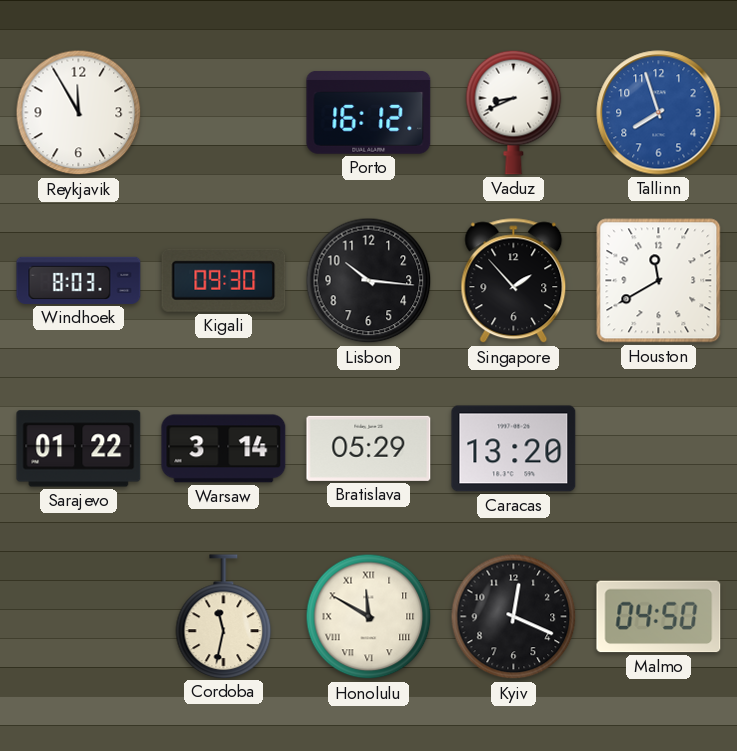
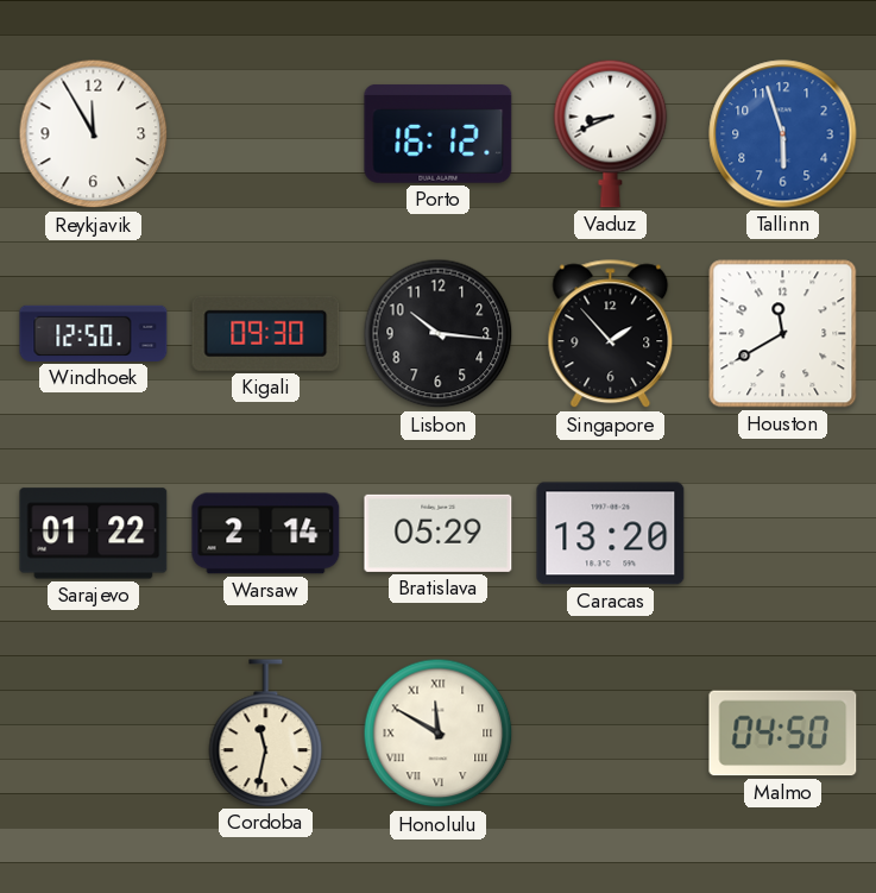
Tallinn: 7:57 -> 5:57 (783, 134)
Windhoek: 8:03 -> 12:50 (94, 333)
Warsaw: 3:14 -> 2:14 (266, 534)
Kyiv: 12:19 -> none (514, 617)
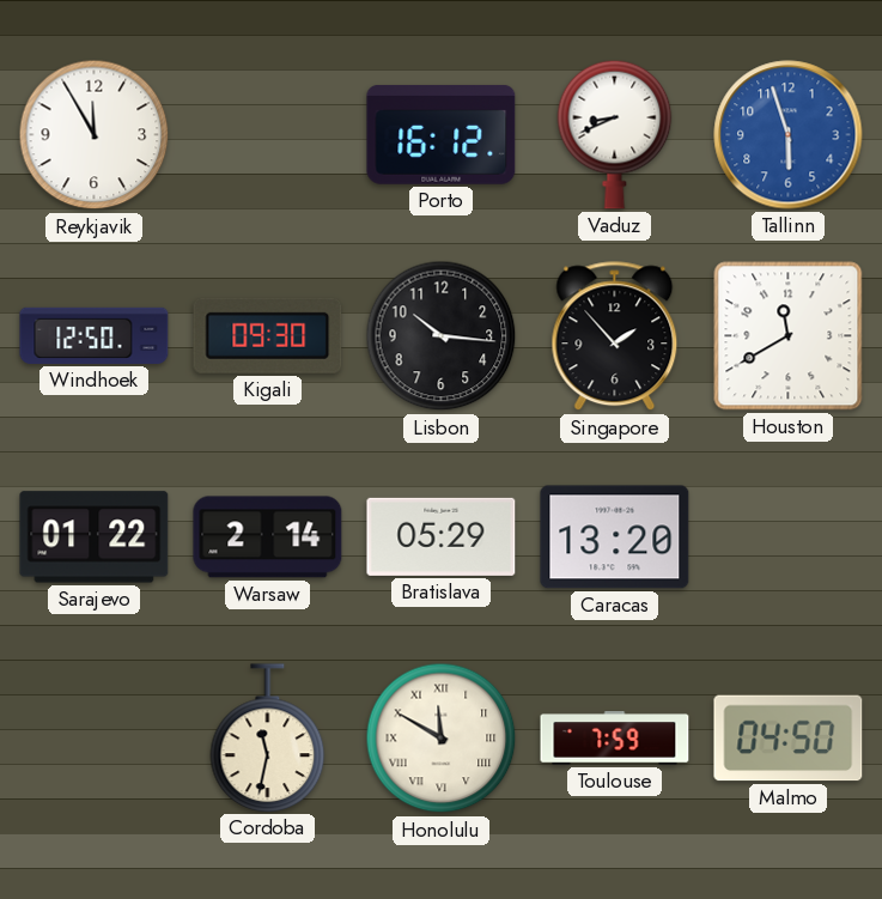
Toulouse: none -> 7:59 (615, 739)
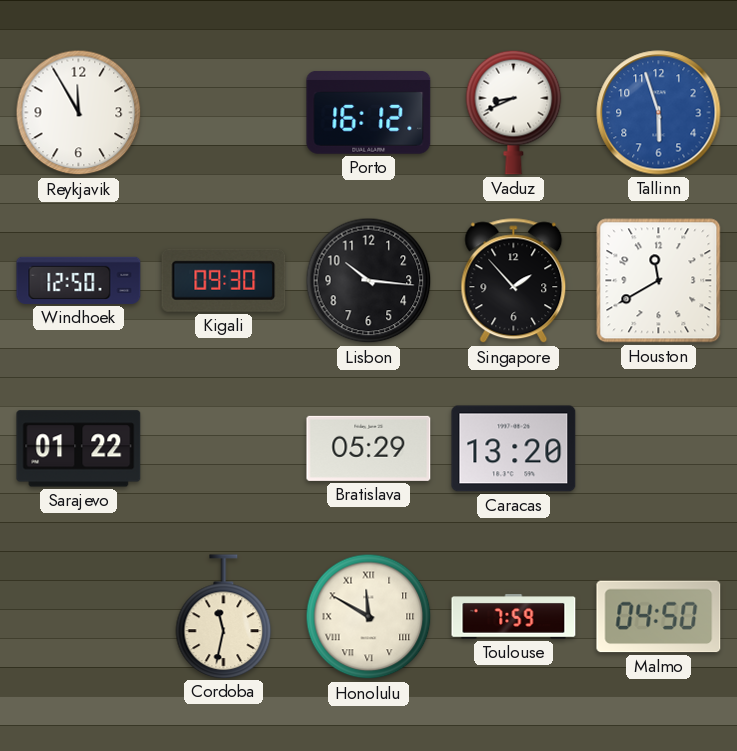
Warsaw: 2:14 -> none (268, 537)
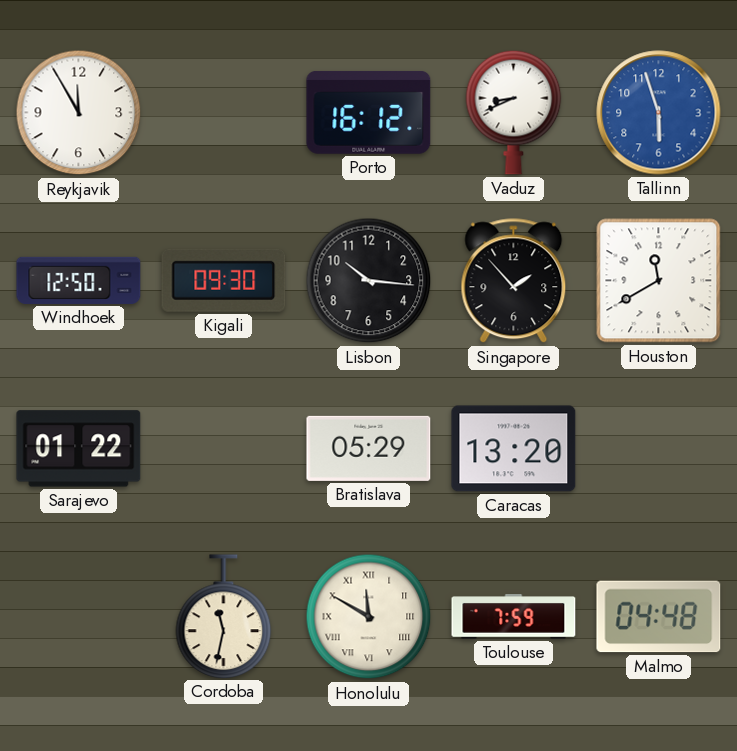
Malmo: 04:50 -> 04:48 (659, 617)
